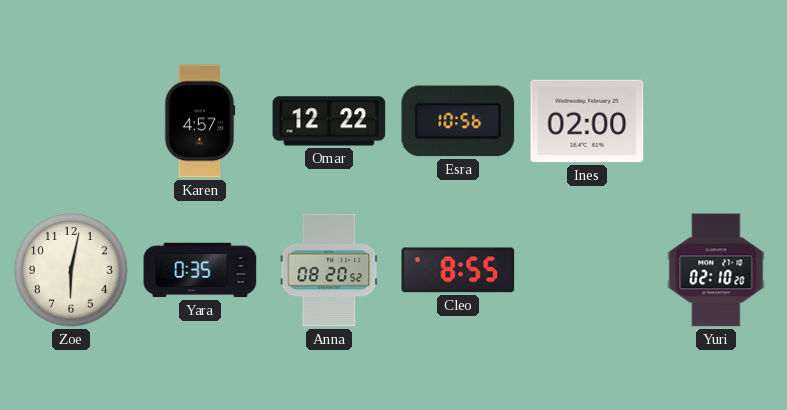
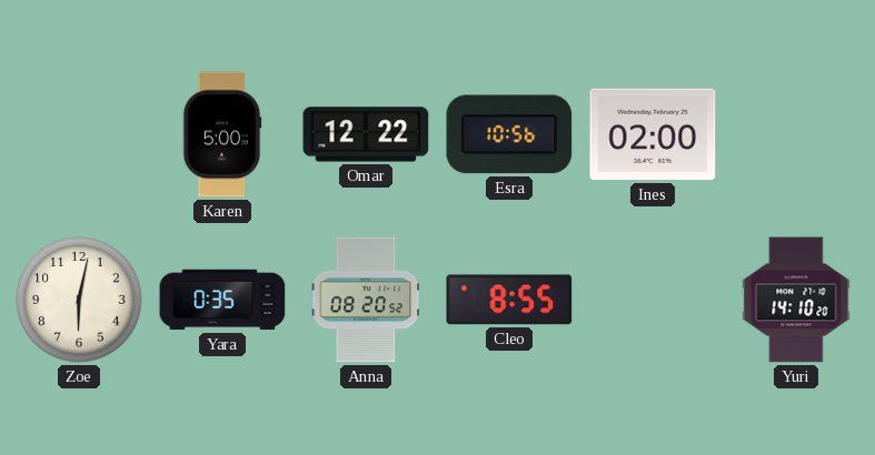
Karen: 4:57 -> 5:00 (222, 134)
Yuri: 02:10 -> 14:10 (796, 300)
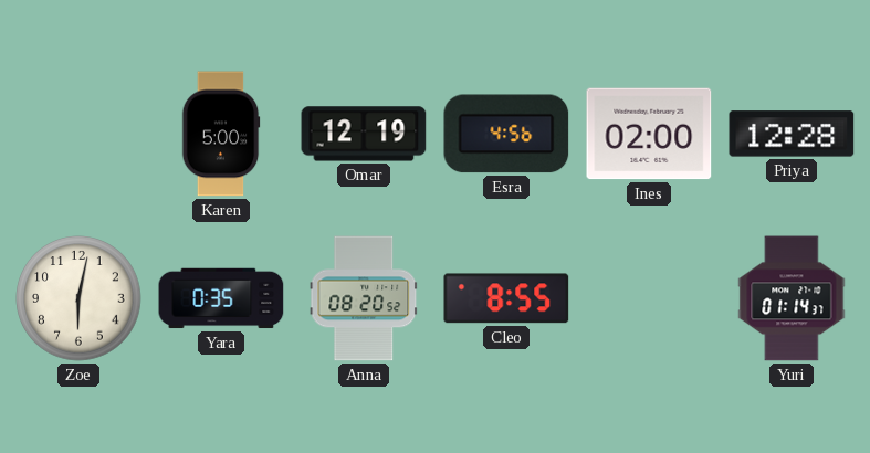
Omar: 12:22 -> 12:19 (364, 134)
Esra: 10:56 -> 4:56 (506, 134)
Priya: none -> 12:28 (792, 134)
Yuri: 14:10 -> 01:14 (792, 298)
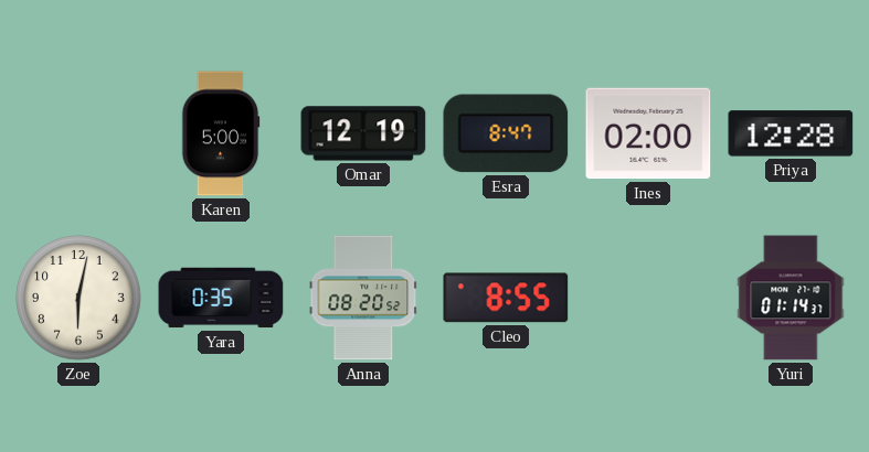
Esra: 4:56 -> 8:47 (506, 133)
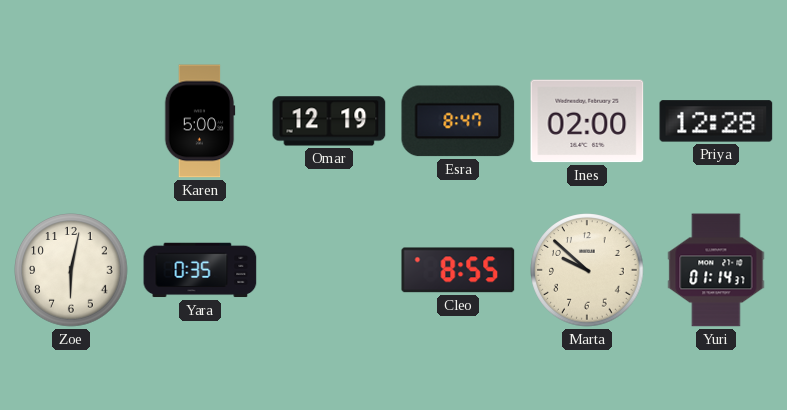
Anna: 08:20 -> none (363, 298)
Marta: none -> 9:52 (587, 270)
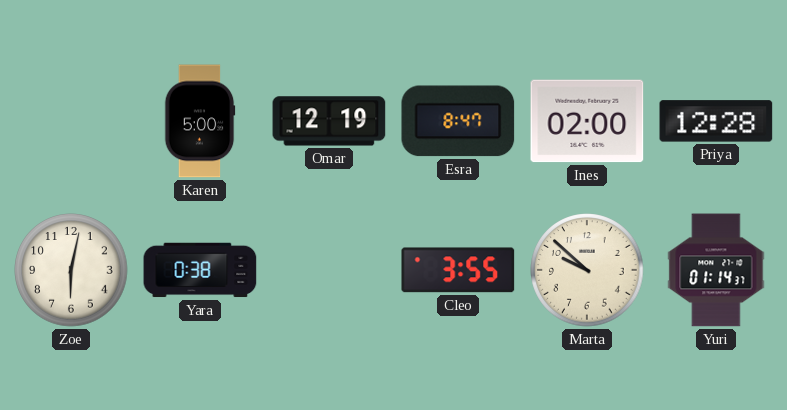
Yara: 0:35 -> 0:38 (200, 270)
Cleo: 8:55 -> 3:55 (458, 270)
